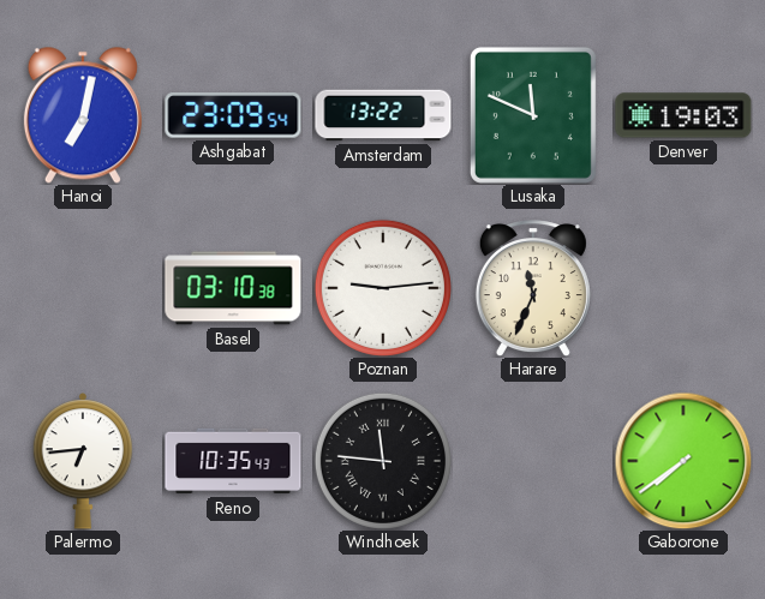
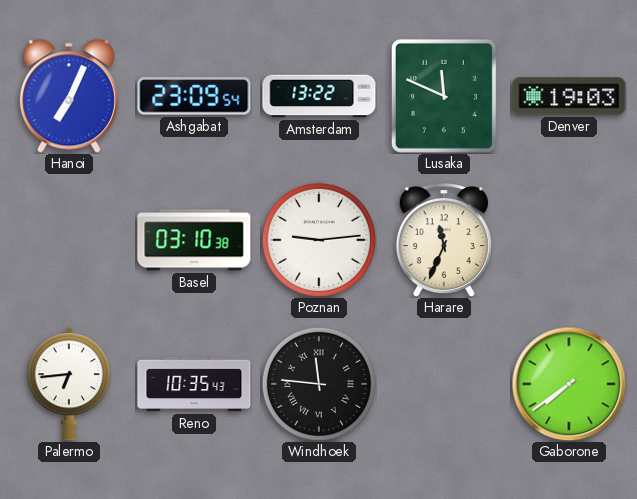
Hanoi: 7:02 -> 7:04 (69, 96)
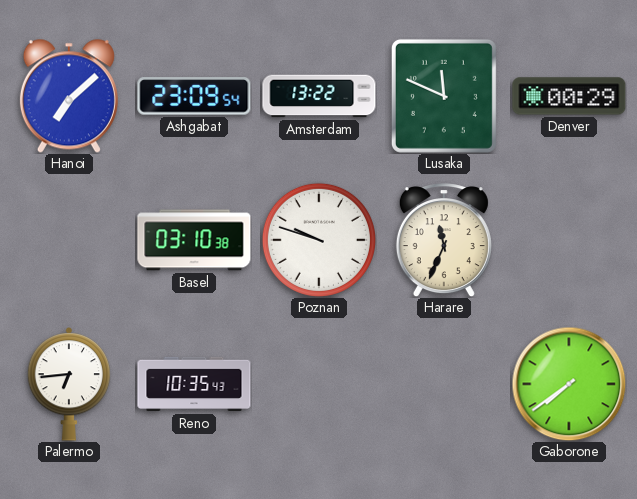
Hanoi: 7:04 -> 7:08 (69, 96)
Denver: 19:03 -> 00:29 (569, 96)
Poznan: 9:14 -> 9:48 (319, 240)
Windhoek: 11:46 -> none (319, 384)
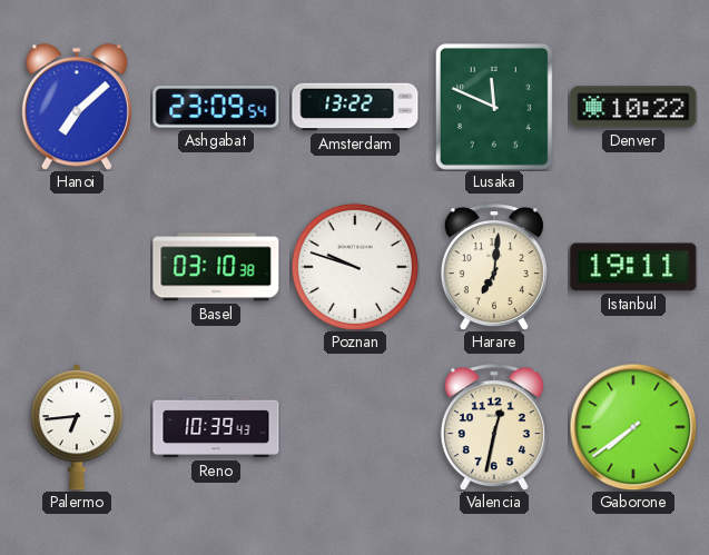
Denver: 00:29 -> 10:22 (633, 107)
Harare: 11:34 -> 7:01 (494, 267)
Istanbul: none -> 19:11 (633, 267)
Reno: 10:35 -> 10:39 (216, 427)
Valencia: none -> 12:32 (494, 427)
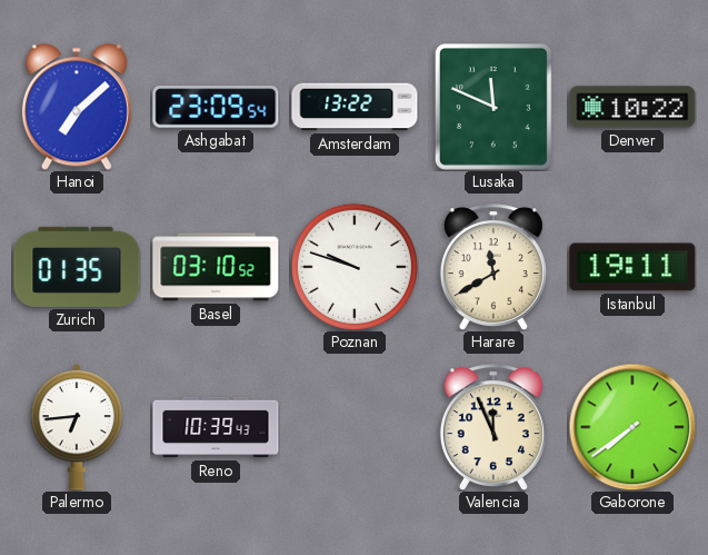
Zurich: none -> 01:35 (77, 267)
Basel: 03:10:38 -> 03:10:52 (216, 267)
Harare: 7:01 -> 11:40 (493, 267)
Valencia: 12:32 -> 11:56 (493, 427)
